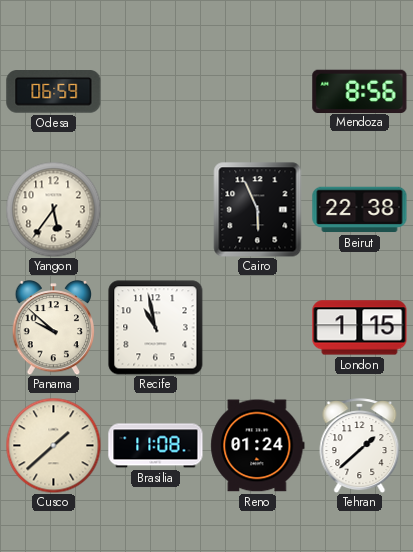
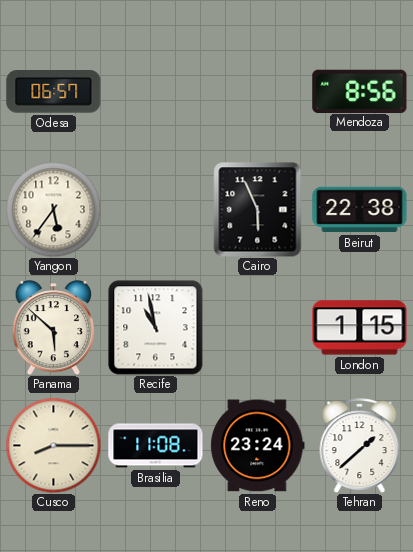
Odesa: 06:59 -> 06:57 (54, 92)
Panama: 9:52 -> 5:52 (54, 328)
Cusco: 1:38 -> 8:15 (53, 445)
Reno: 01:24 -> 23:24 (258, 446)
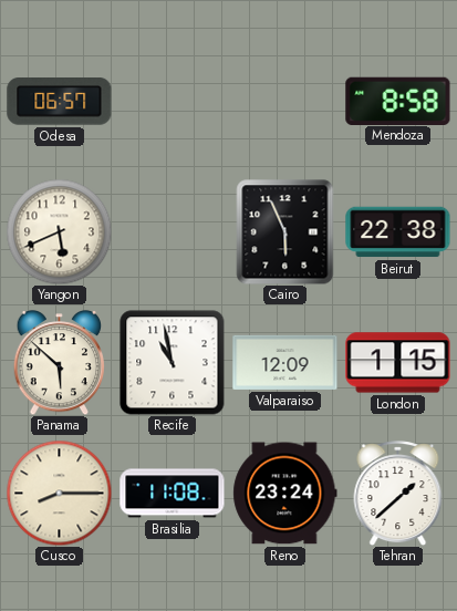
Mendoza: 8:56 -> 8:58 (398, 101)
Yangon: 5:36 -> 5:41 (59, 231)
Valparaiso: none -> 12:09 (285, 362)
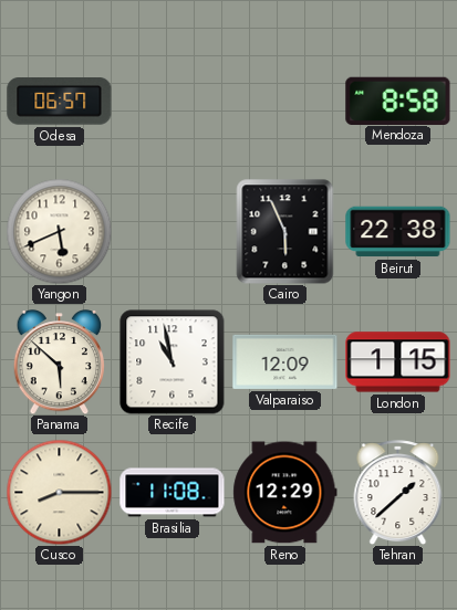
Reno: 23:24 -> 12:29 (285, 493)
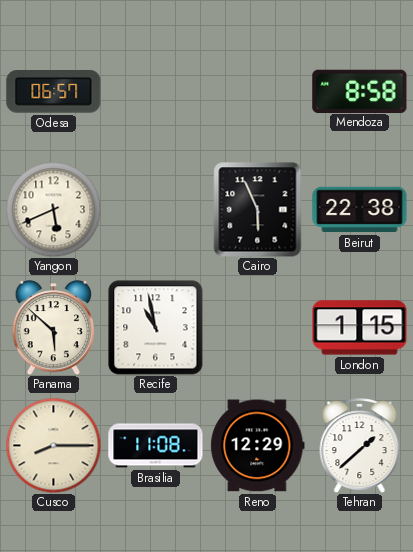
Valparaiso: 12:09 -> none (285, 361)
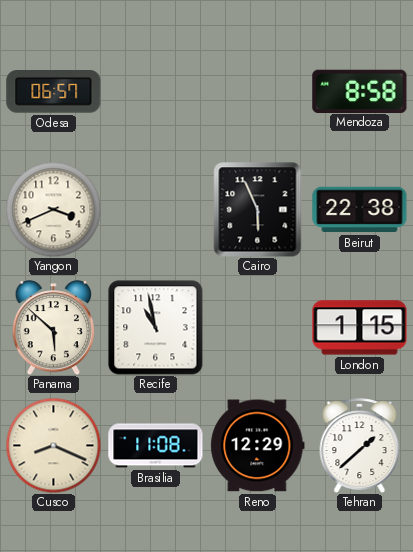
Yangon: 5:41 -> 3:41 (53, 209)
Cusco: 8:15 -> 8:19 (53, 445)
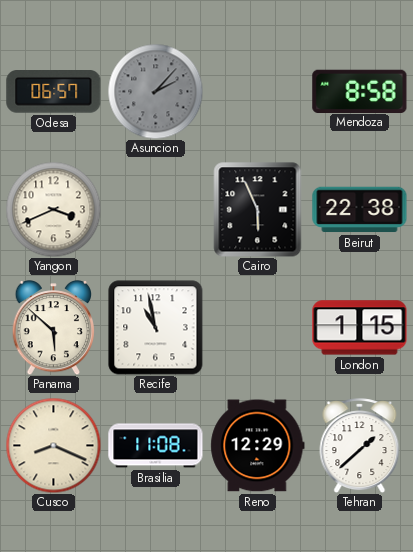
Asuncion: none -> 2:07 (155, 91)
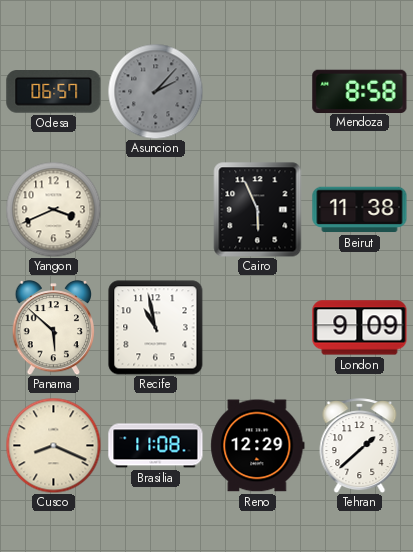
Beirut: 22:38 -> 11:38 (360, 210)
London: 1:15 -> 9:09 (360, 328)
